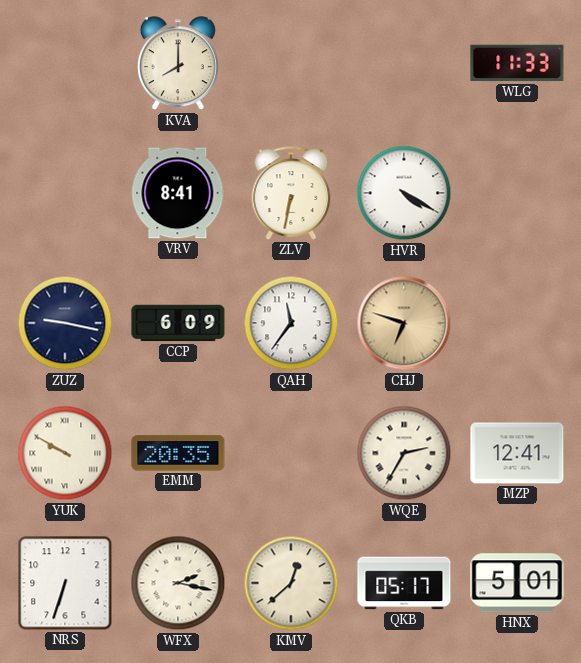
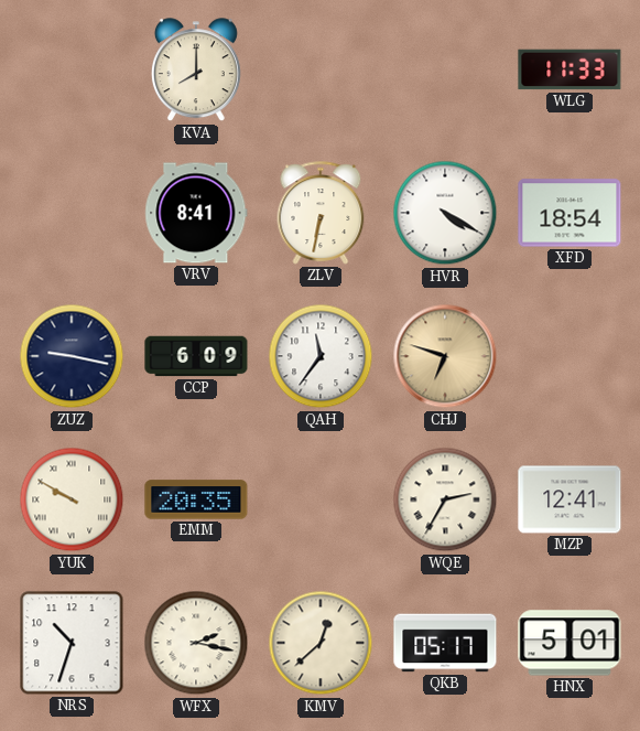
XFD: none -> 18:54 (570, 213)
NRS: 6:33 -> 10:33 (72, 643)
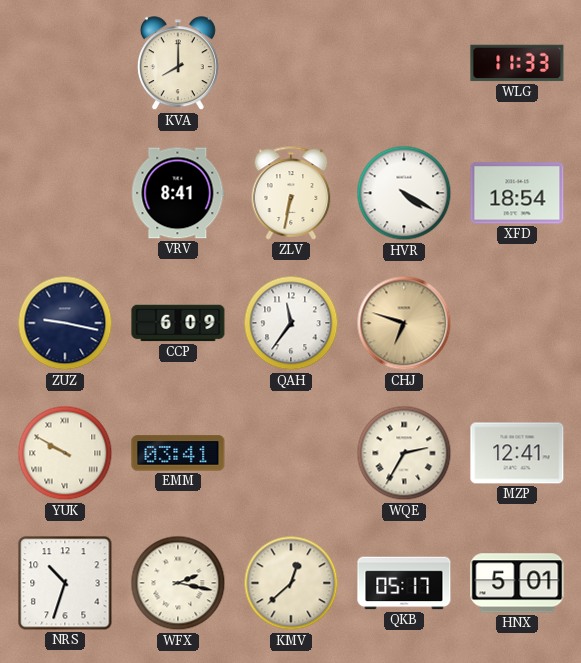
EMM: 20:35 -> 03:41 (178, 453)
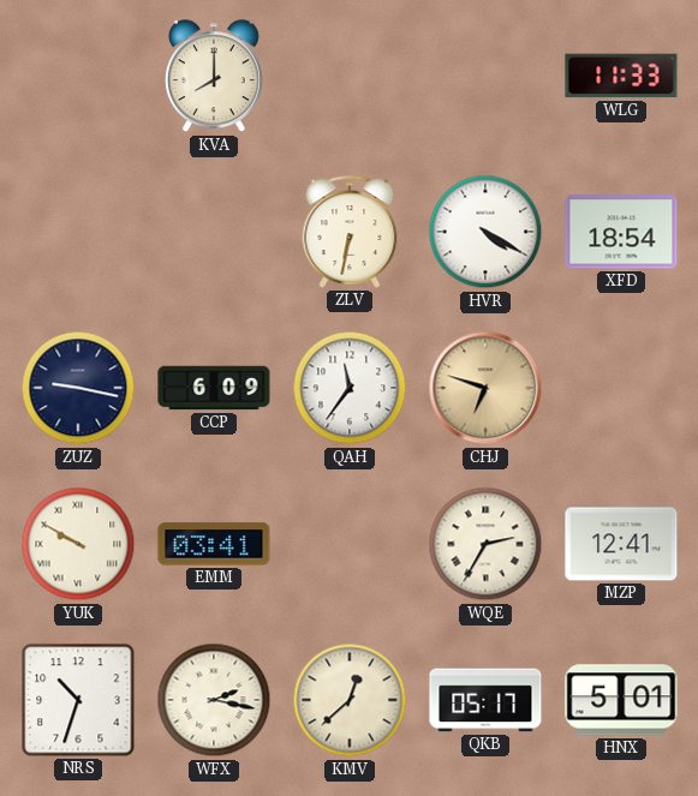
VRV: 8:41 -> none (178, 193)
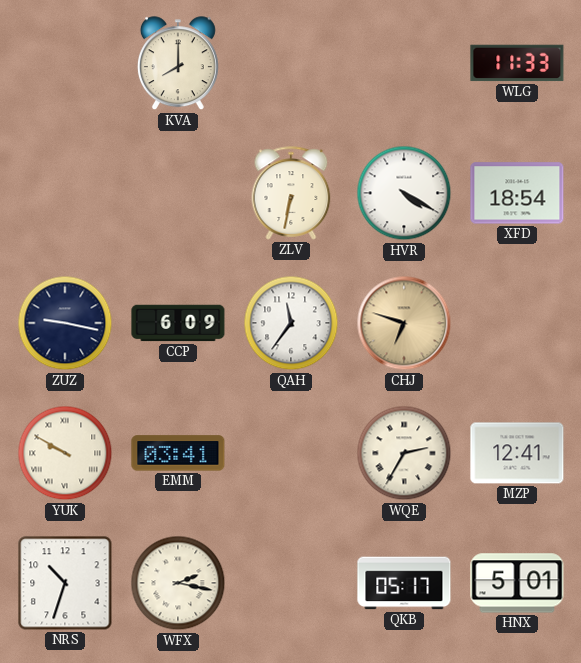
KMV: 12:38 -> none (350, 700)
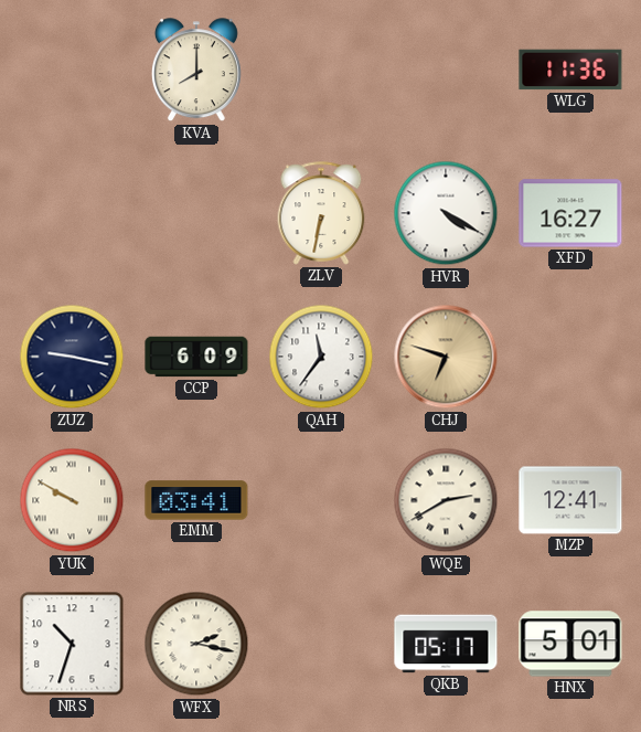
WLG: 11:33 -> 11:36 (570, 70)
XFD: 18:54 -> 16:27 (570, 213)
WQE: 2:35 -> 2:40 (446, 500)
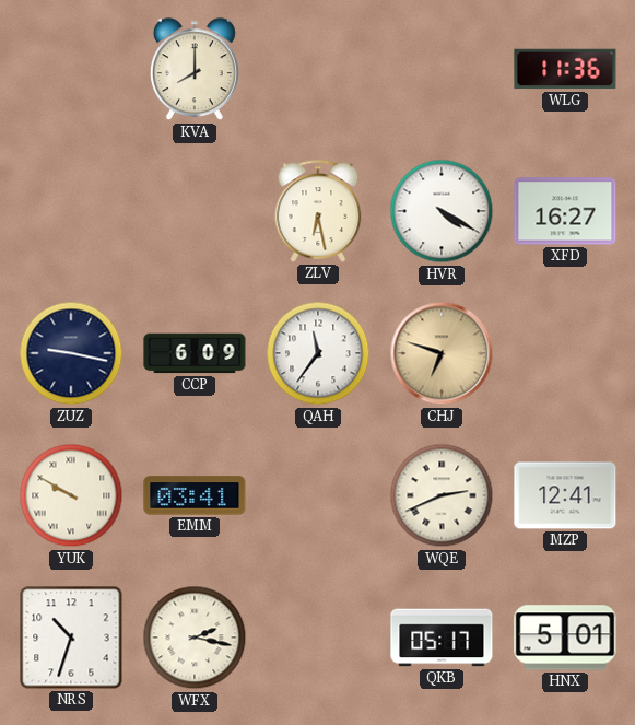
ZLV: 6:32 -> 6:28 (318, 211)
WQE: 2:40 -> 2:41 (442, 495)
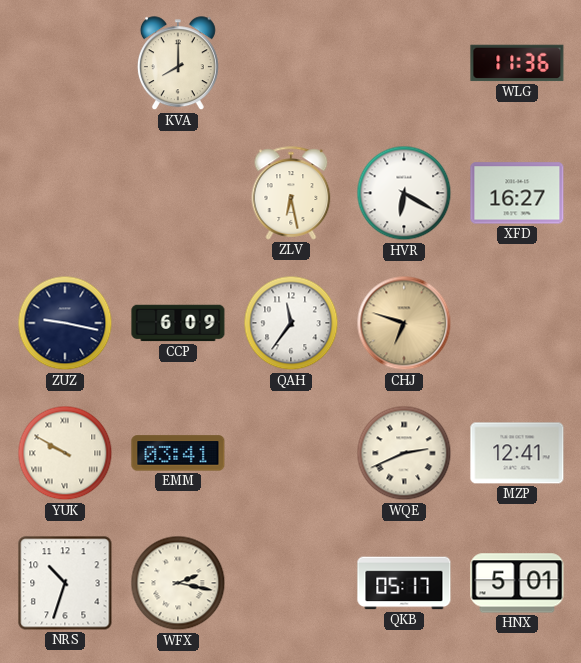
HVR: 4:20 -> 6:20 (404, 193)
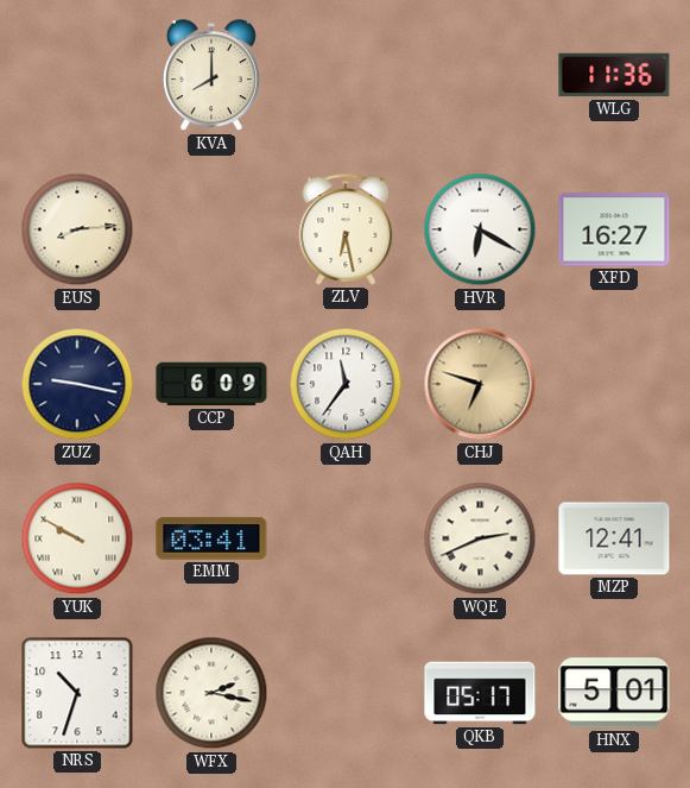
EUS: none -> 8:14 (77, 229)
